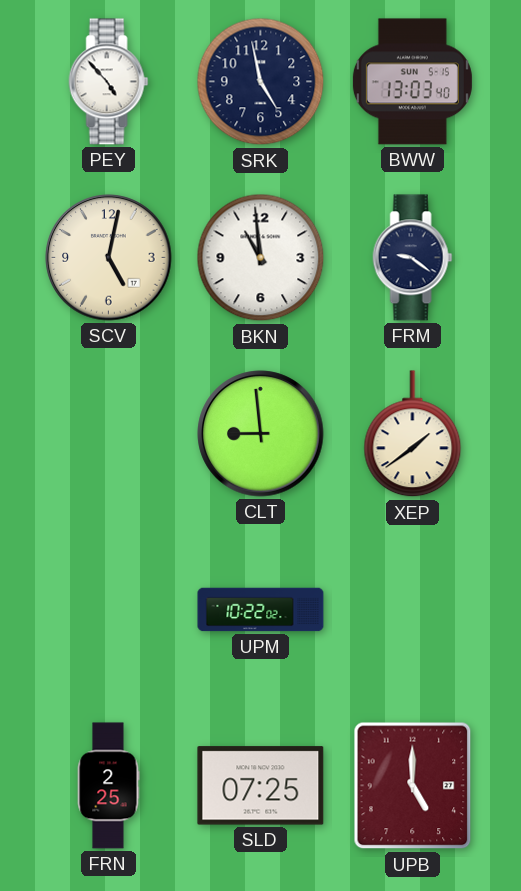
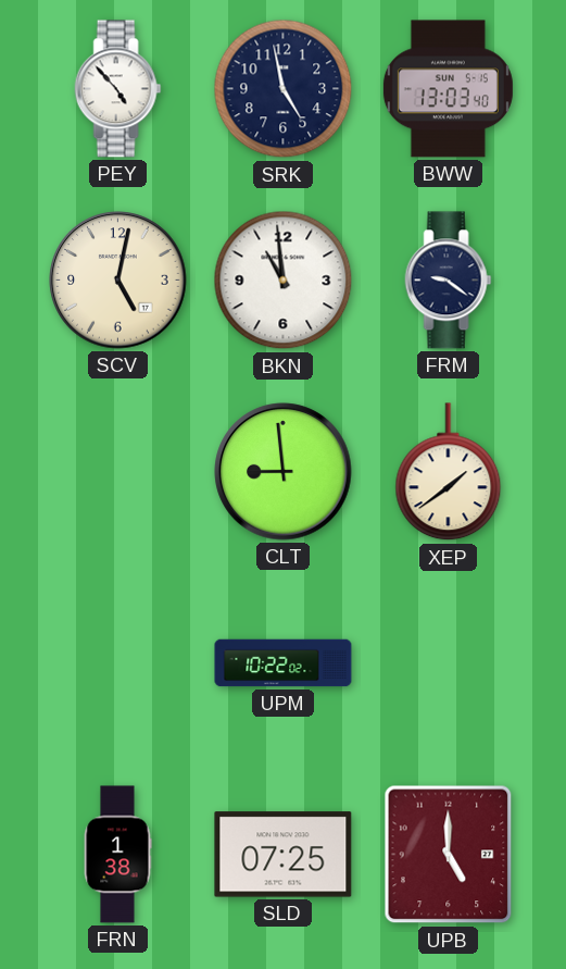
FRN: 2:25 -> 1:38 (117, 855)
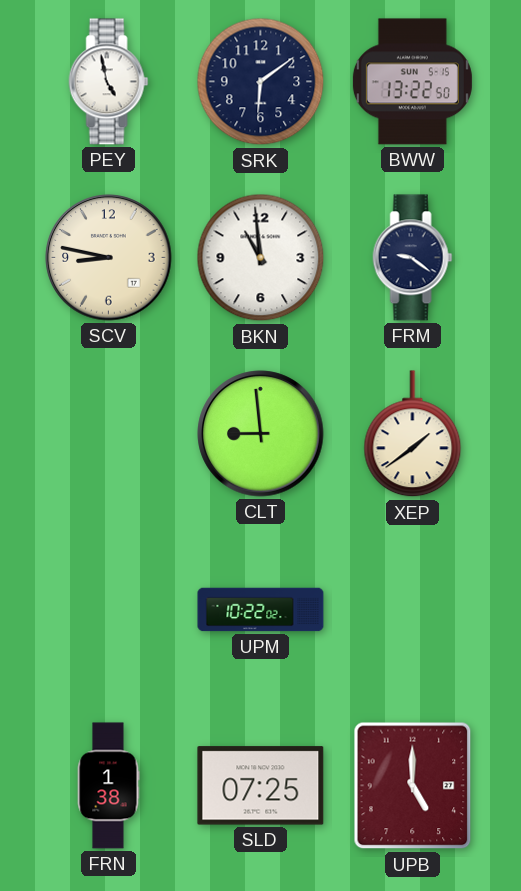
PEY: 4:53 -> 4:58 (109, 82)
SRK: 4:58 -> 6:09 (261, 82)
BWW: 13:03 -> 13:22 (412, 82)
SCV: 5:02 -> 8:47 (109, 258)
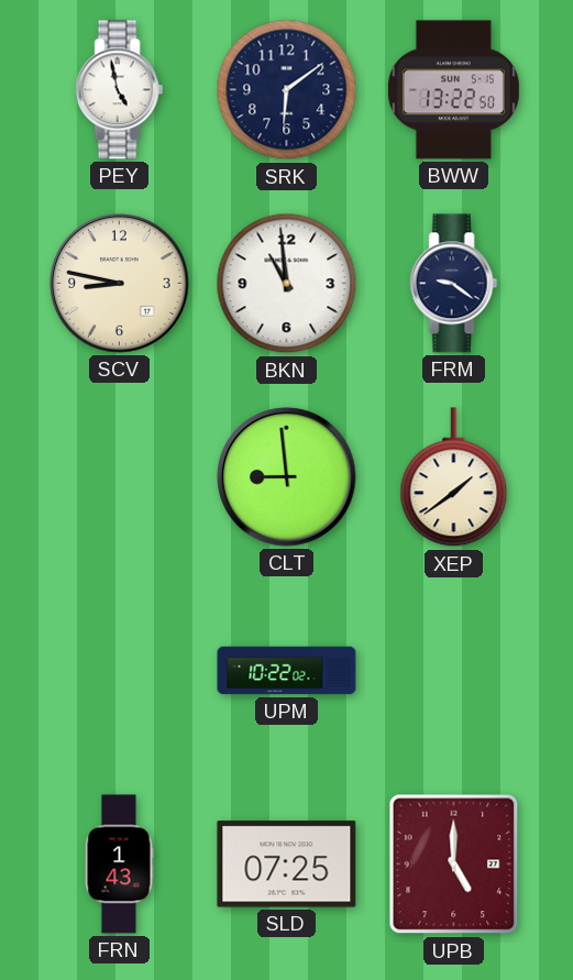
FRN: 1:38 -> 1:43 (119, 865)
